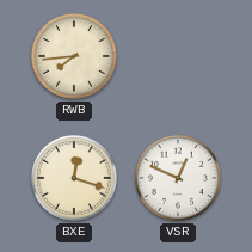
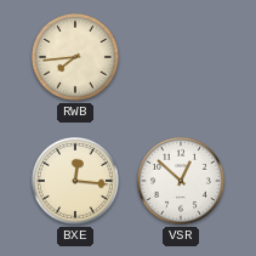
BXE: 12:18 -> 12:16 (75, 181)
VSR: 12:49 -> 12:52 (181, 181)
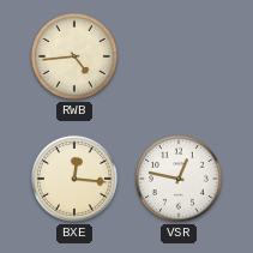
RWB: 7:44 -> 4:44 (74, 56)
VSR: 12:52 -> 12:47 (179, 179)
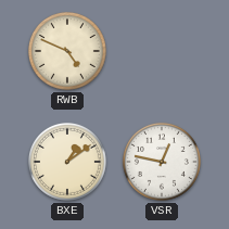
RWB: 4:44 -> 4:49 (67, 51)
BXE: 12:16 -> 1:09 (67, 162)
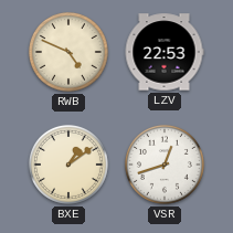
LZV: none -> 22:53 (165, 52)
VSR: 12:47 -> 12:42 (165, 165)
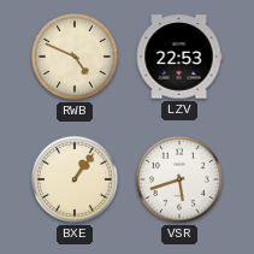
BXE: 1:09 -> 1:06 (75, 179)
VSR: 12:42 -> 5:42 (179, 179)
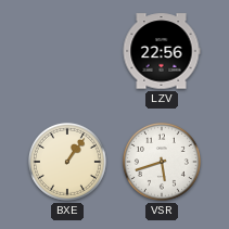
RWB: 4:49 -> none (75, 57)
LZV: 22:53 -> 22:56 (162, 51)
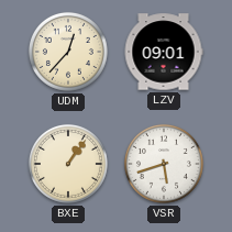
UDM: none -> 12:37 (68, 52)
LZV: 22:56 -> 09:01 (164, 52)
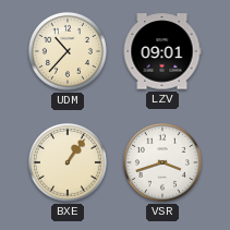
UDM: 12:37 -> 10:37 (68, 51)
VSR: 5:42 -> 3:42 (162, 162)
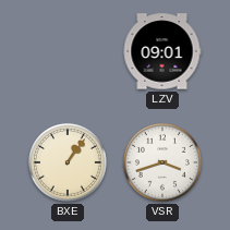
UDM: 10:37 -> none (68, 51)
